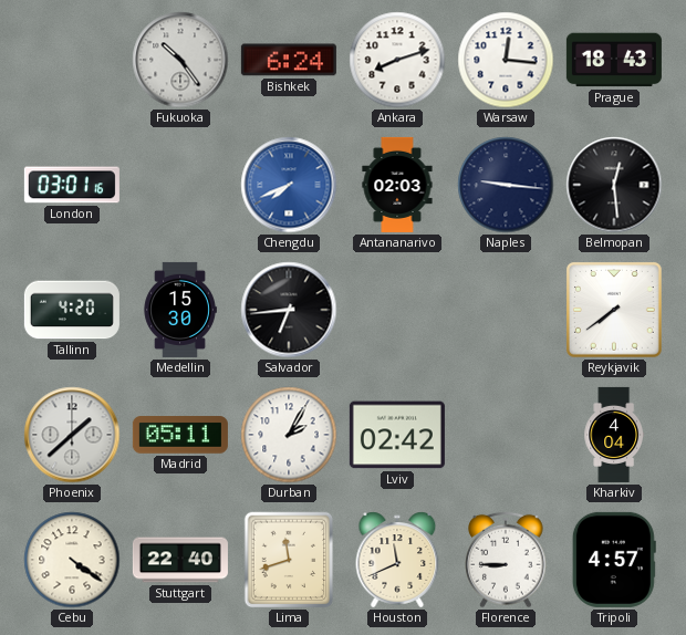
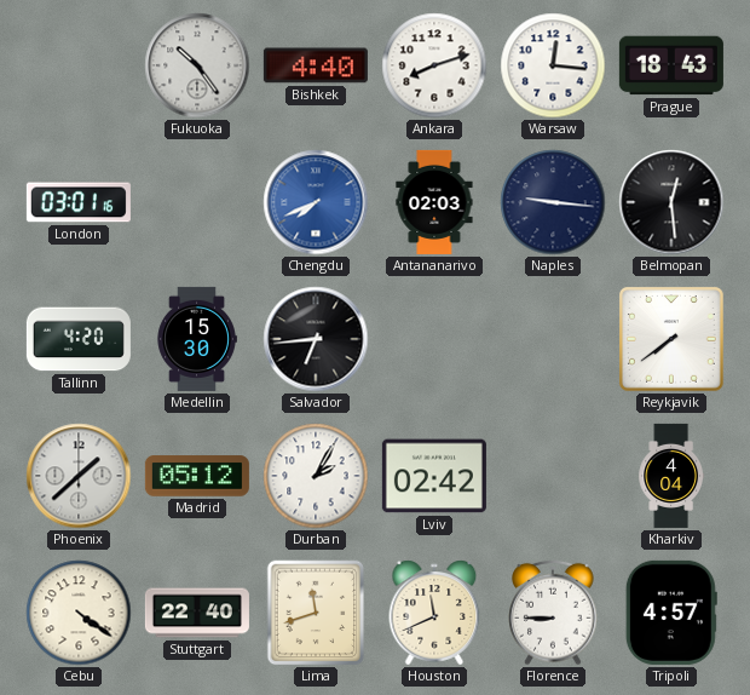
Bishkek: 6:24 -> 4:40 (316, 65)
Madrid: 05:11 -> 05:12 (197, 476)
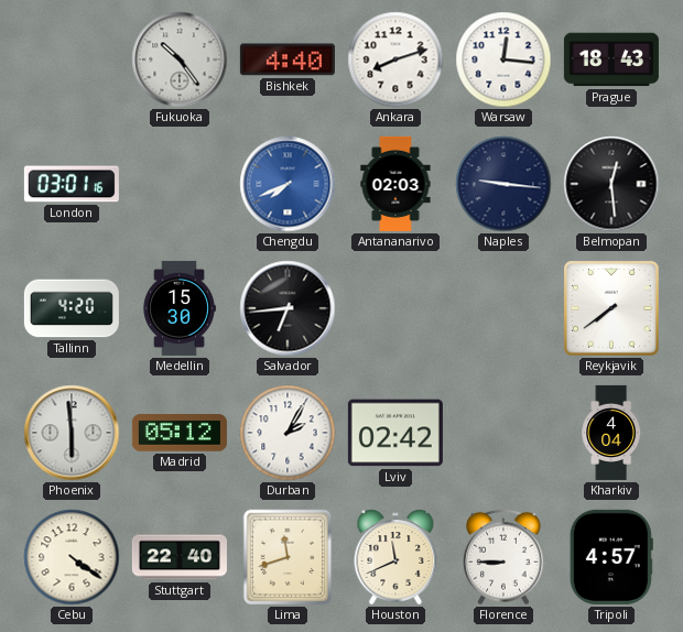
Phoenix: 1:38 -> 5:59 (72, 433)
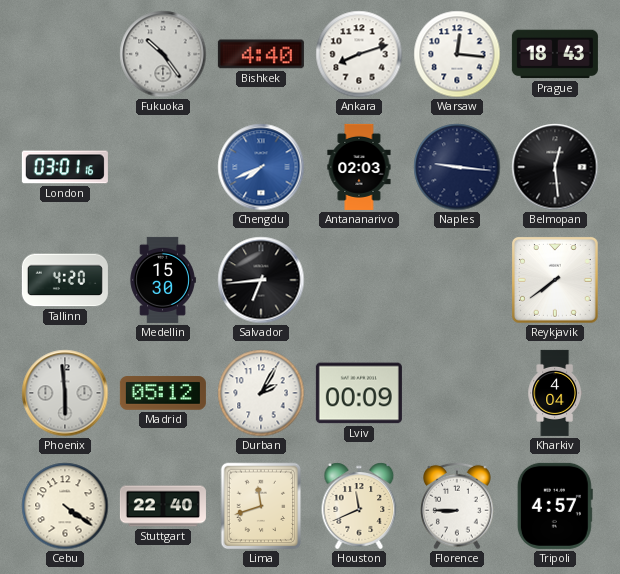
Lviv: 02:42 -> 00:09 (359, 393)
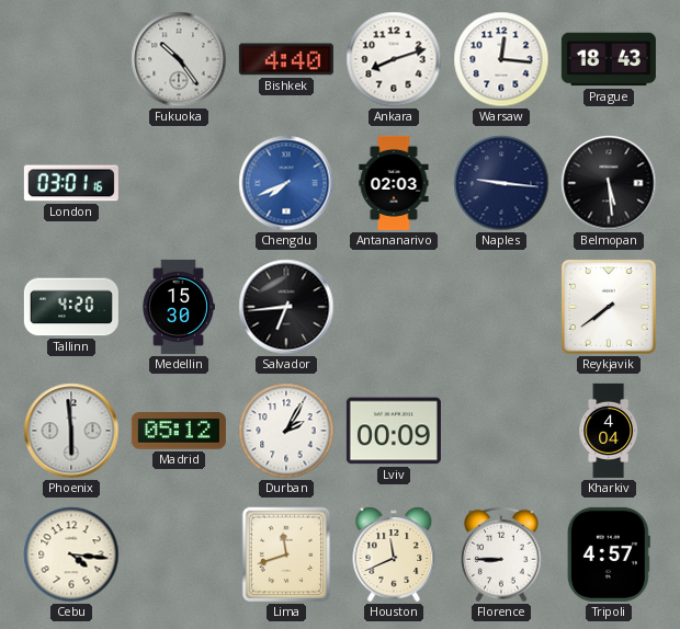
Belmopan: 12:29 -> 5:29 (609, 183)
Cebu: 4:21 -> 4:16 (71, 554)
Stuttgart: 22:40 -> none (163, 506)
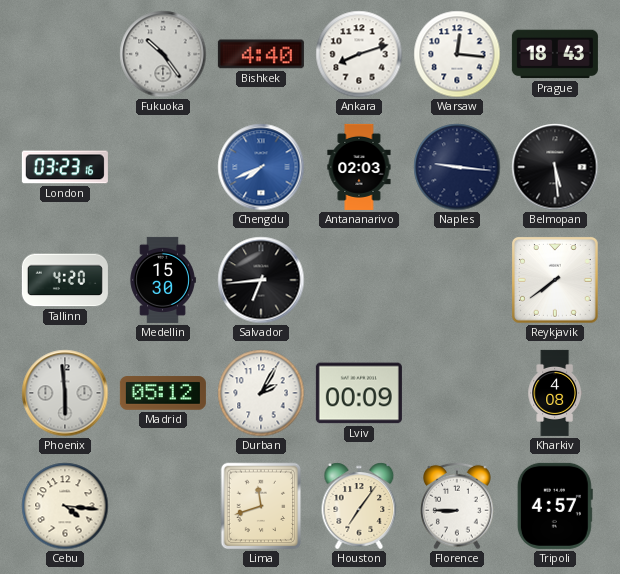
London: 03:01 -> 03:23 (65, 167)
Kharkiv: 4:04 -> 4:08 (554, 393)
Houston: 11:41 -> 7:06 (359, 506)
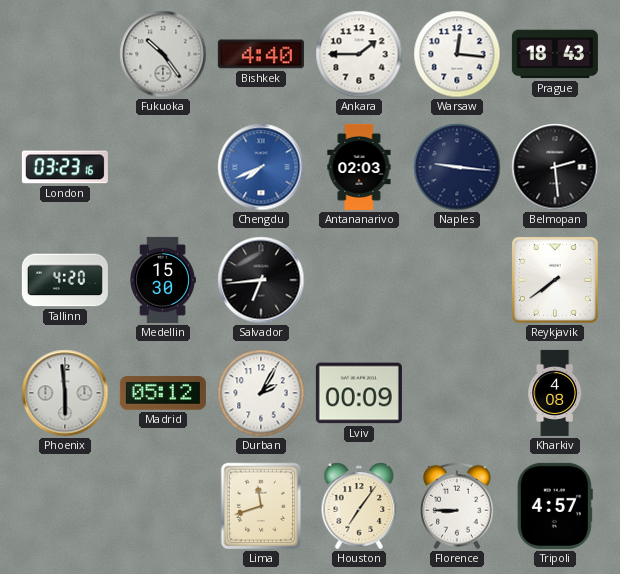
Ankara: 8:12 -> 1:45 (359, 54)
Belmopan: 5:29 -> 2:29 (555, 167)
Cebu: 4:16 -> none (65, 506)
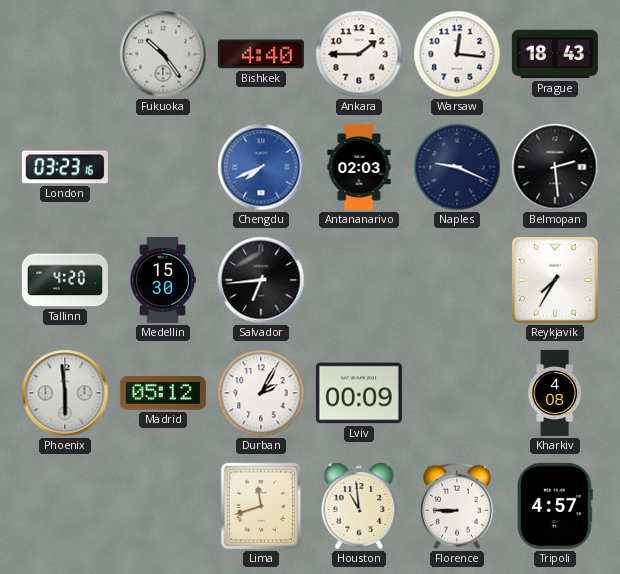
Naples: 9:16 -> 9:19 (457, 167)
Reykjavik: 7:39 -> 7:35 (555, 280)
Houston: 7:06 -> 10:59 (359, 506)
